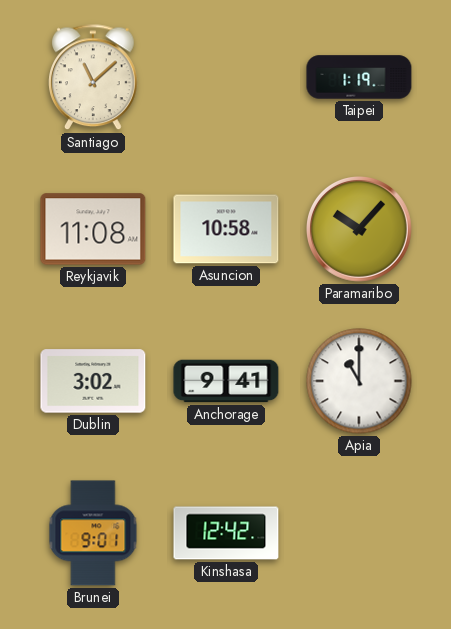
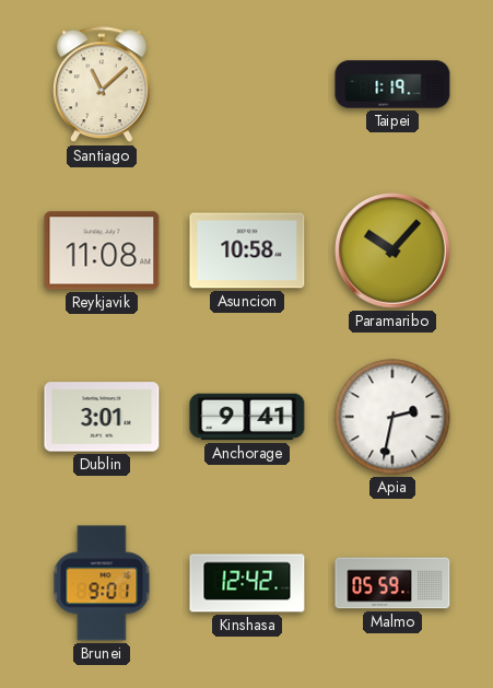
Dublin: 3:02 -> 3:01 (102, 417)
Apia: 11:00 -> 2:32 (392, 417)
Malmo: none -> 05:59 (392, 583)
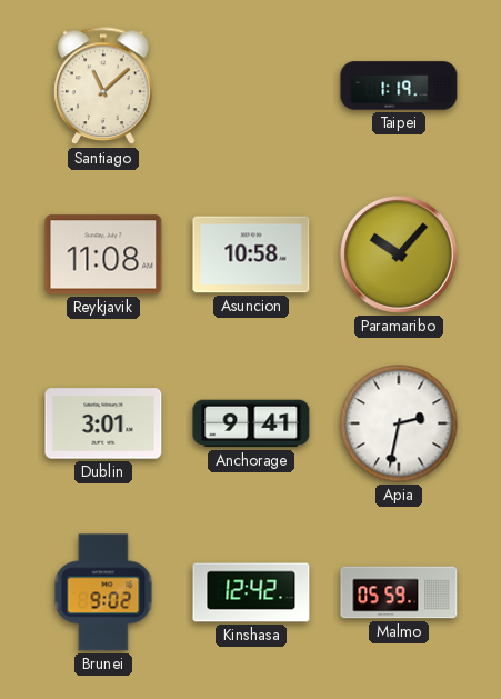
Brunei: 9:01 -> 9:02 (103, 592)
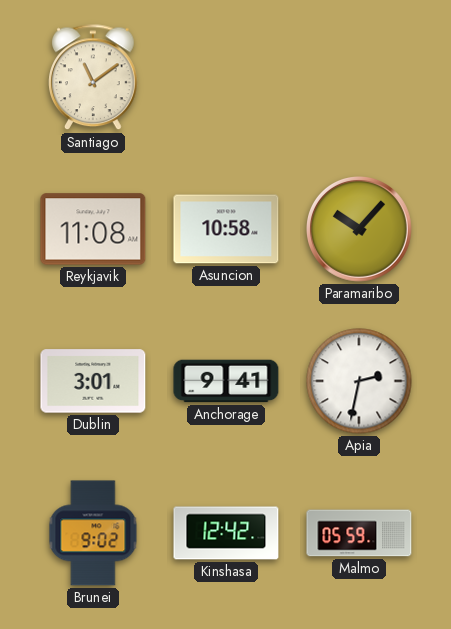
Santiago: 11:08 -> 11:09 (94, 78)
Taipei: 1:19 -> none (399, 86)
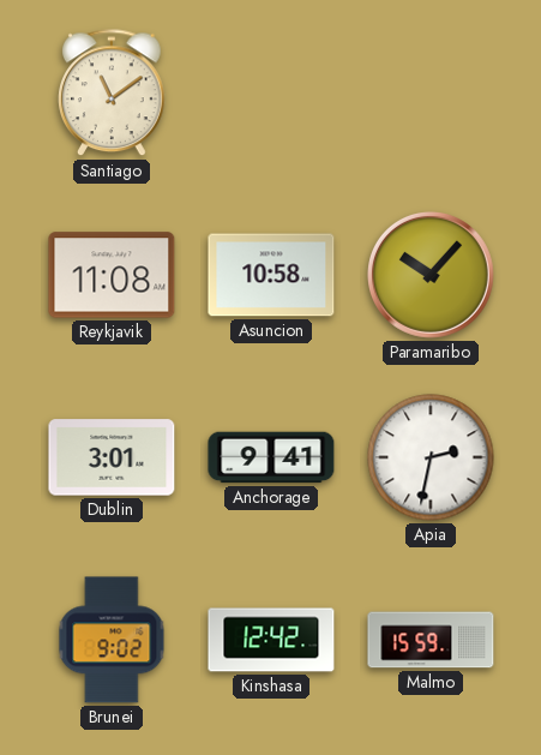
Malmo: 05:59 -> 15:59 (431, 640)
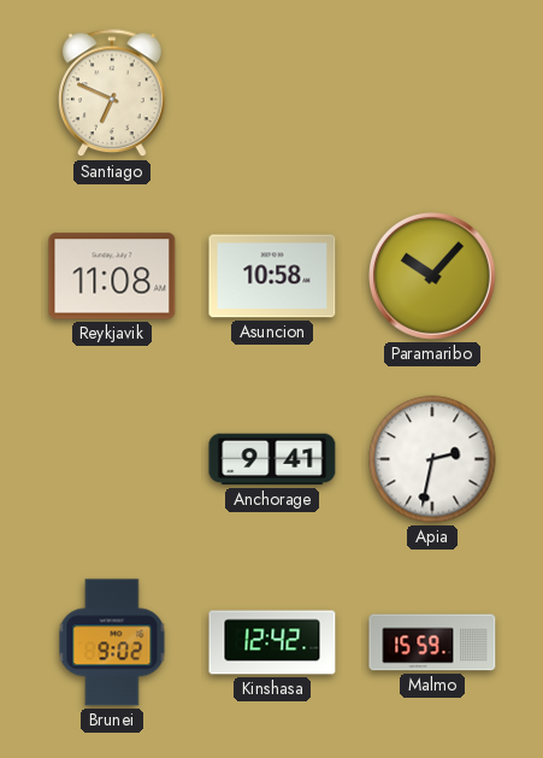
Santiago: 11:09 -> 6:49 (113, 94)
Dublin: 3:01 -> none (112, 457)
